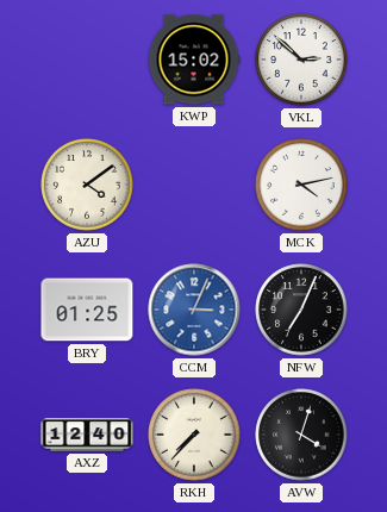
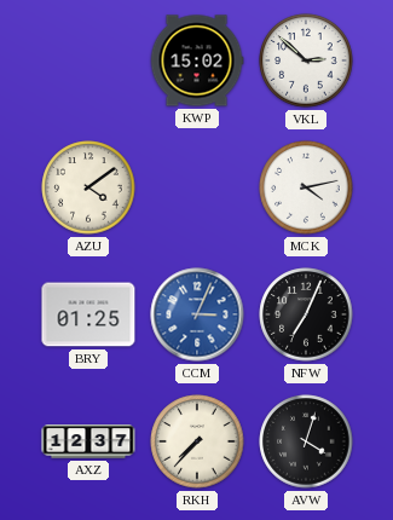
AXZ: 12:40 -> 12:37 (88, 441)
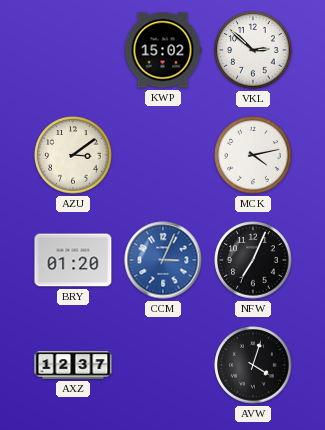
AZU: 4:09 -> 3:09 (73, 155)
BRY: 01:25 -> 01:20 (73, 260)
RKH: 7:37 -> none (197, 441)
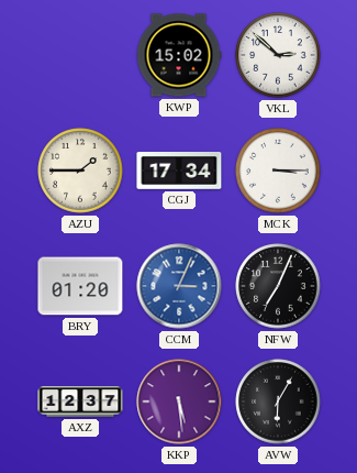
AZU: 3:09 -> 1:45 (80, 170)
CGJ: none -> 17:34 (179, 170)
MCK: 4:13 -> 3:15 (278, 170)
KKP: none -> 5:29 (179, 402)
AVW: 4:03 -> 6:05 (278, 402)
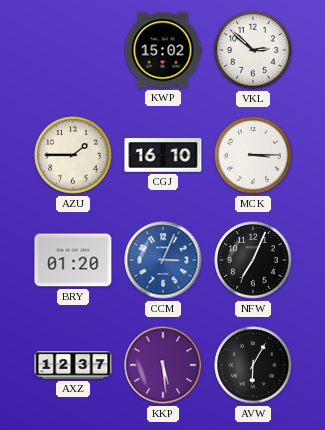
CGJ: 17:34 -> 16:10 (163, 155)
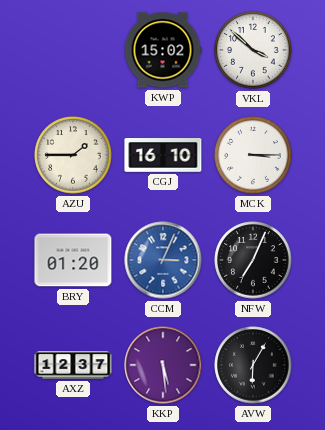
VKL: 2:52 -> 3:52 (253, 50)
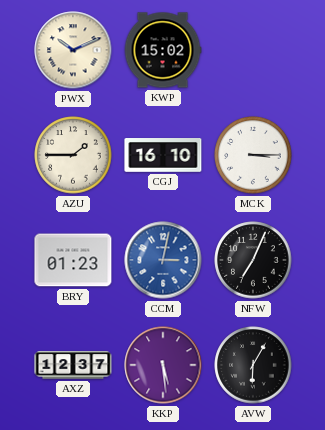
PWX: none -> 10:11 (73, 50)
VKL: 3:52 -> none (253, 50)
BRY: 01:20 -> 01:23 (73, 260)
CCM: 3:04 -> 3:02 (163, 260)
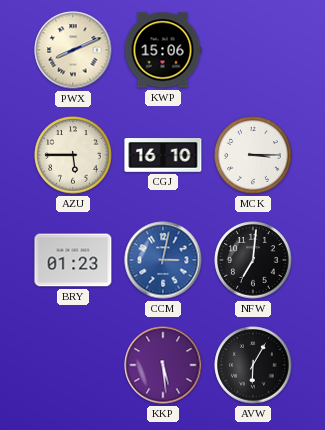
PWX: 10:11 -> 8:11 (73, 50)
KWP: 15:02 -> 15:06 (163, 50)
AZU: 1:45 -> 5:45 (73, 155)
NFW: 7:04 -> 7:01 (253, 260)
AXZ: 12:37 -> none (73, 365)
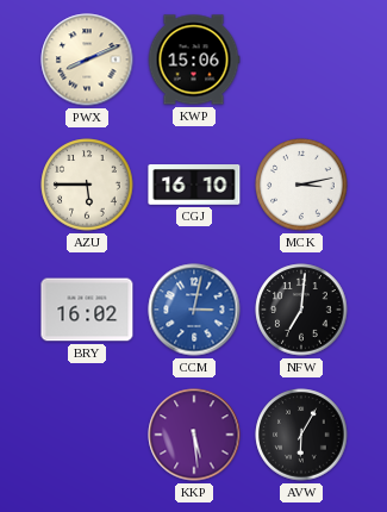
MCK: 3:15 -> 3:13 (301, 185)
BRY: 01:23 -> 16:02 (87, 310)
